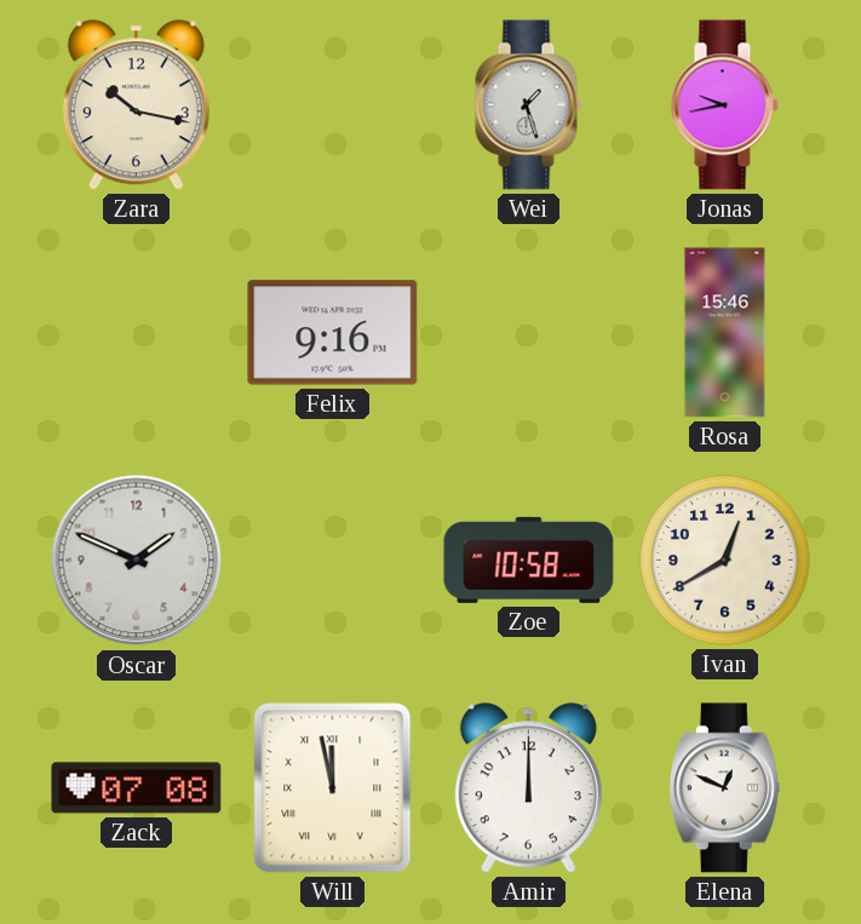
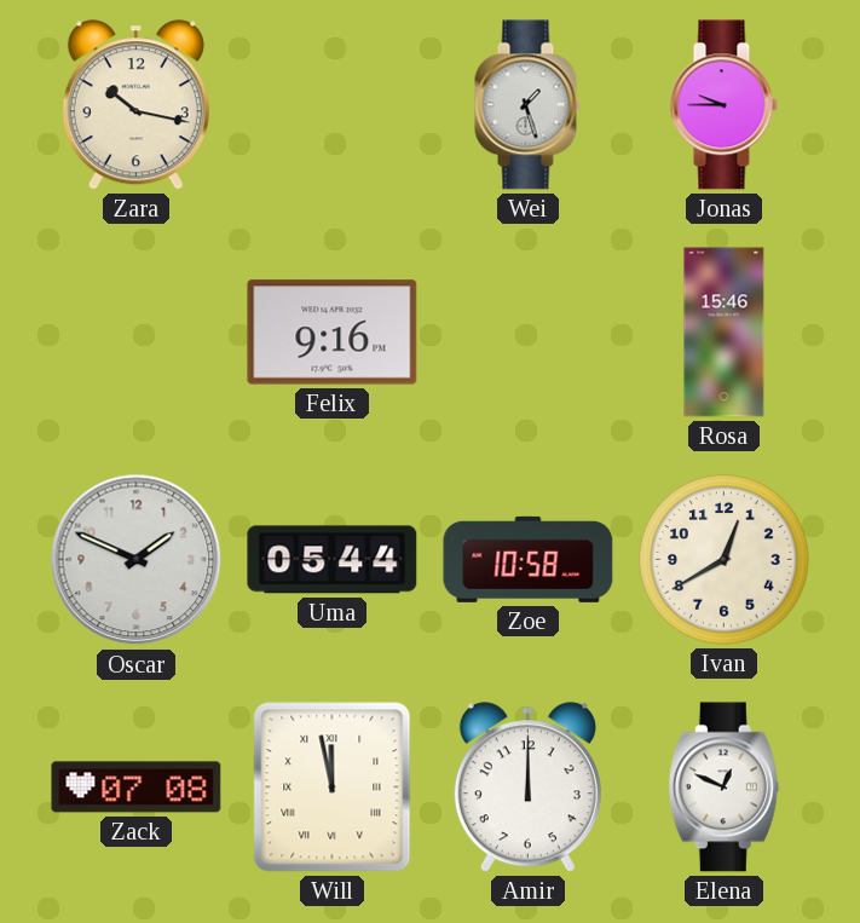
Jonas: 9:43 -> 9:45 (723, 105)
Uma: none -> 05:44 (333, 560)
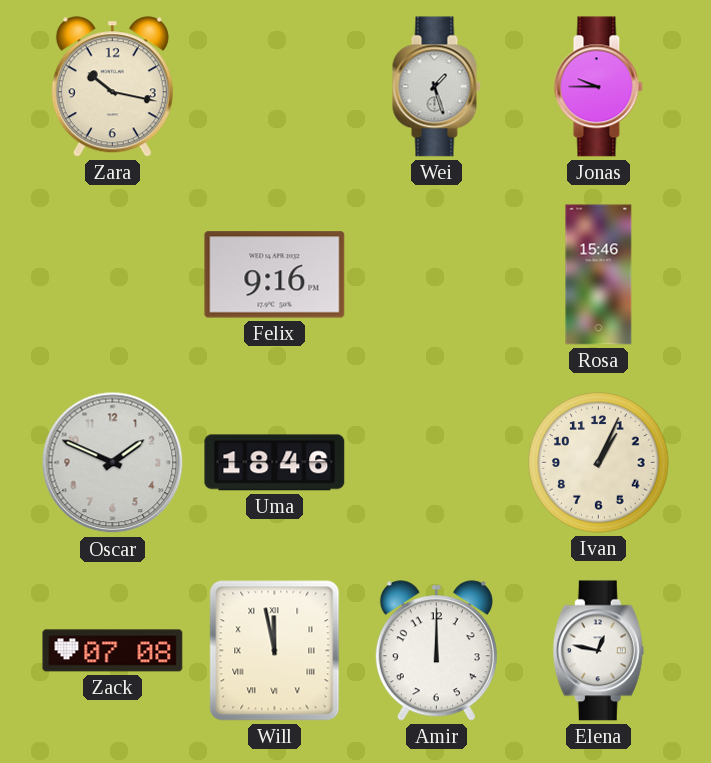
Uma: 05:44 -> 18:46 (275, 463)
Zoe: 10:58 -> none (529, 559)
Ivan: 12:40 -> 1:04 (599, 463)
Elena: 12:49 -> 12:47 (598, 651)
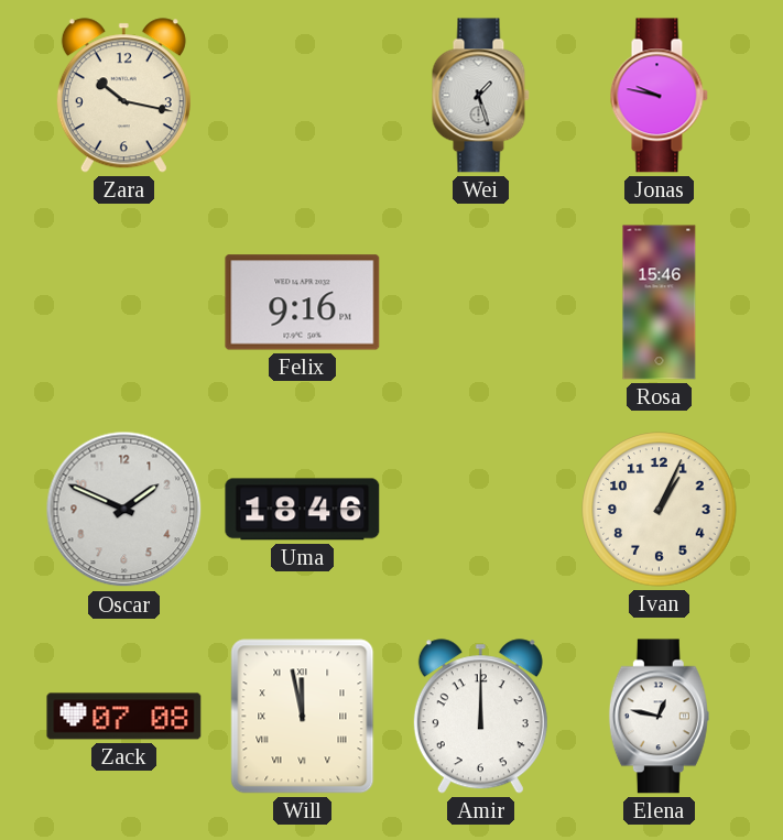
Jonas: 9:45 -> 9:47 (659, 96)
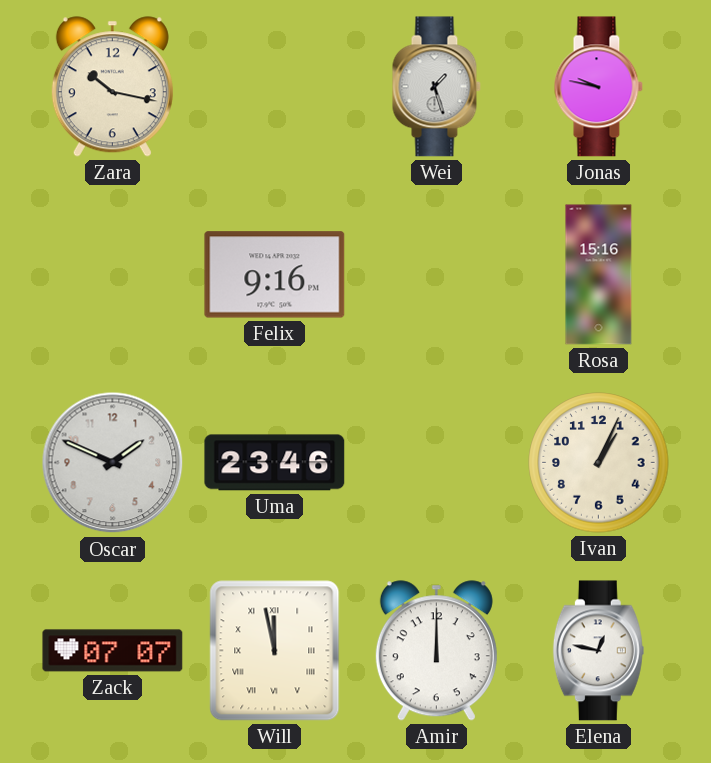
Rosa: 15:46 -> 15:16 (599, 275)
Uma: 18:46 -> 23:46 (275, 463)
Zack: 07:08 -> 07:07 (113, 651)
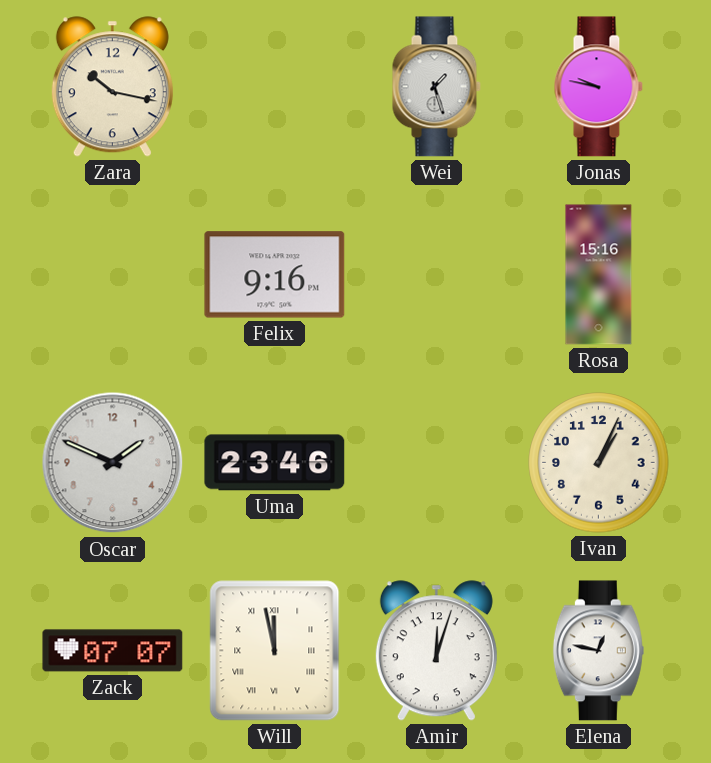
Amir: 12:00 -> 12:03 (436, 651)
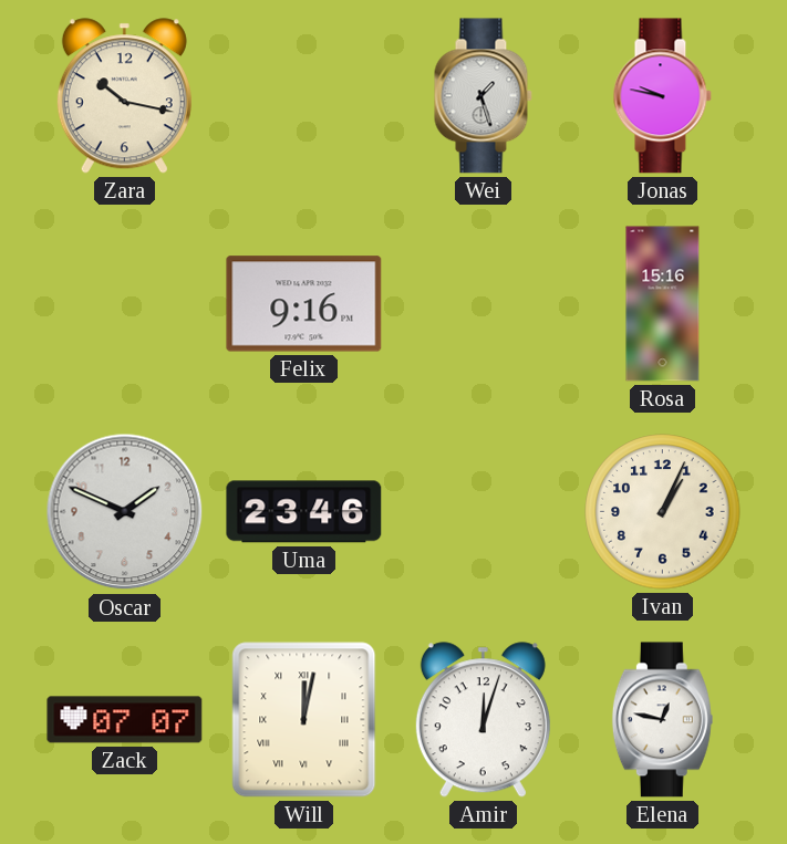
Will: 11:58 -> 12:02 (304, 720)
